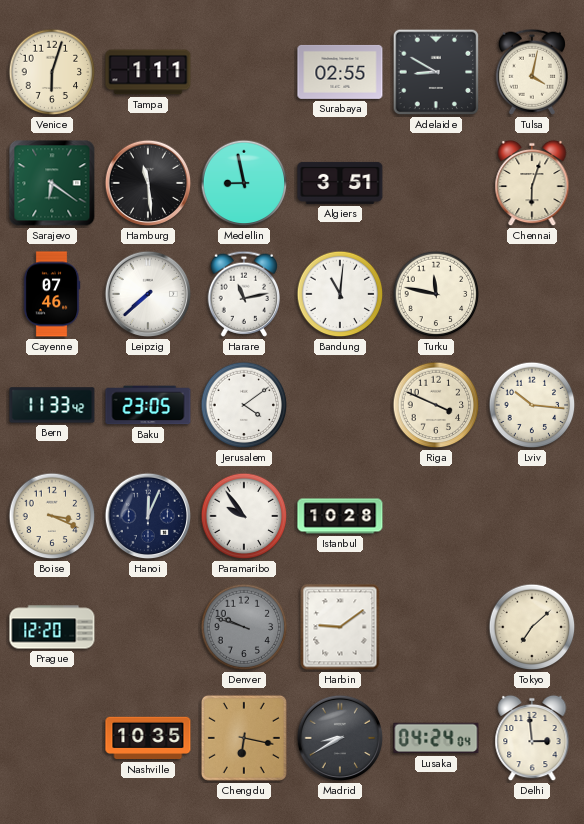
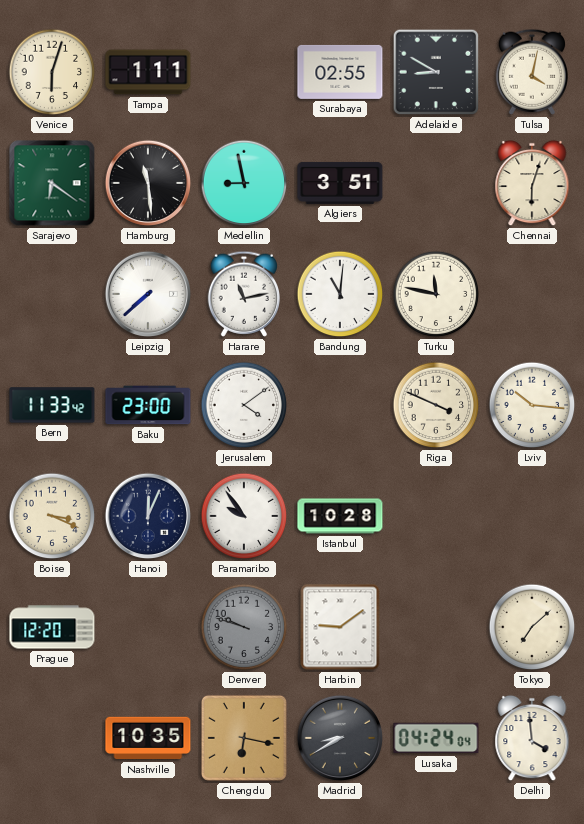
Cayenne: 07:46 -> none (52, 294)
Baku: 23:05 -> 23:00 (148, 405)
Delhi: 2:59 -> 3:59 (532, 738)
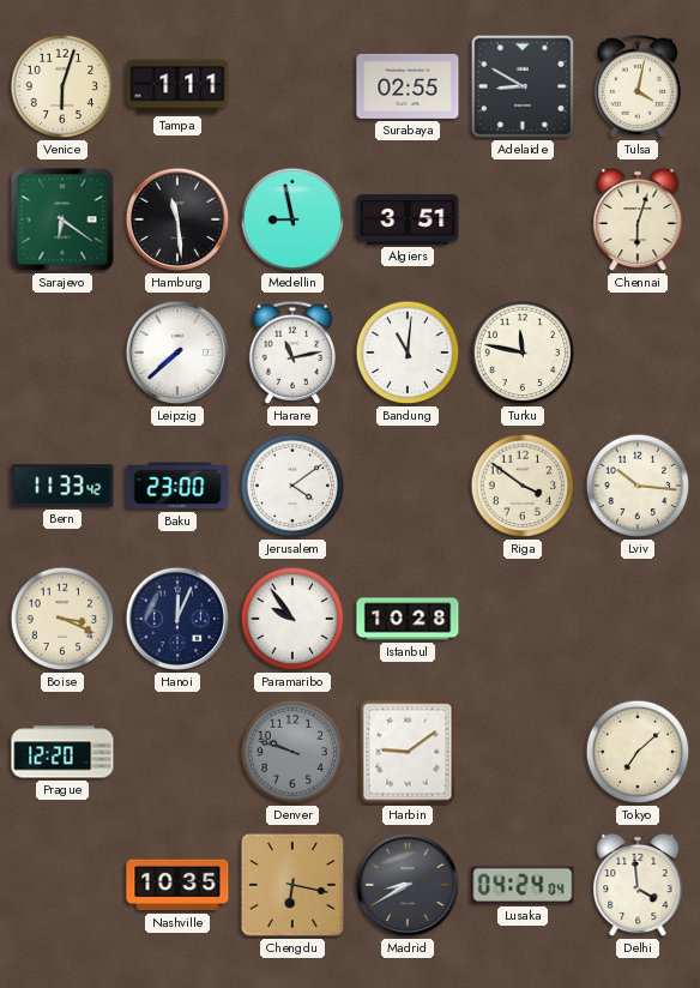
Riga: 3:49 -> 3:51 (523, 486)
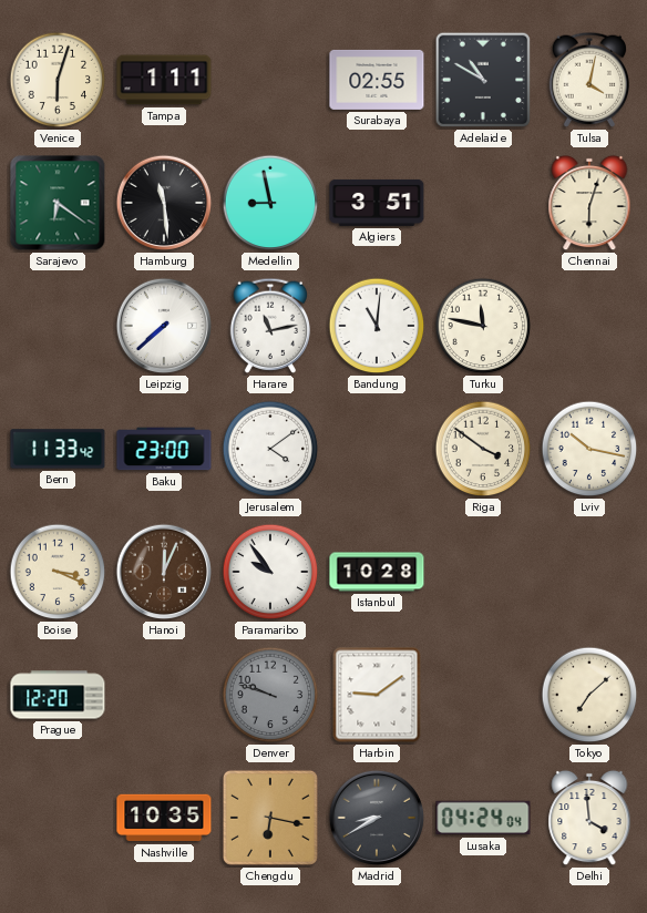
Adelaide: 8:50 -> 10:50 (483, 80)
Lviv: 10:16 -> 10:17 (589, 449)
Hanoi dial: navy -> brown (164, 572)
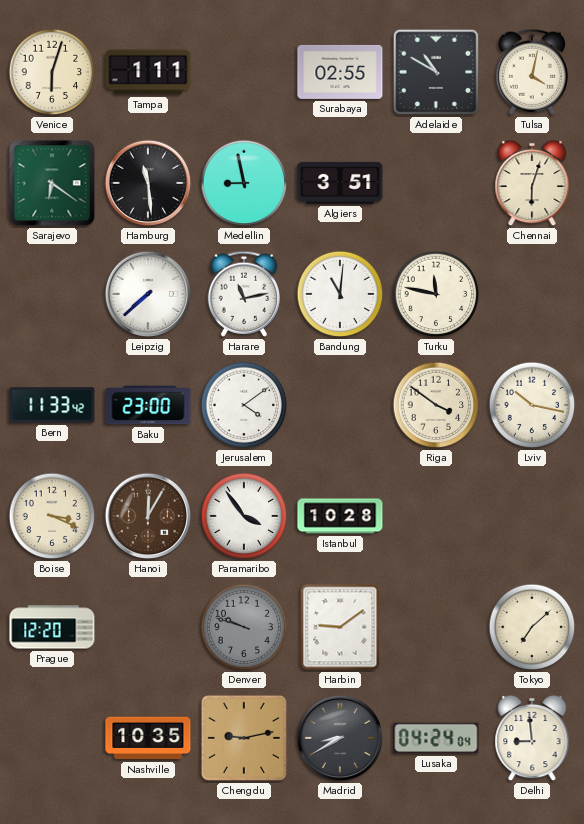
Hanoi: 12:04 -> 12:05 (148, 516)
Paramaribo: 9:54 -> 3:54 (244, 516)
Chengdu: 6:17 -> 9:13 (244, 738)
Delhi: 3:59 -> 8:59 (532, 738)
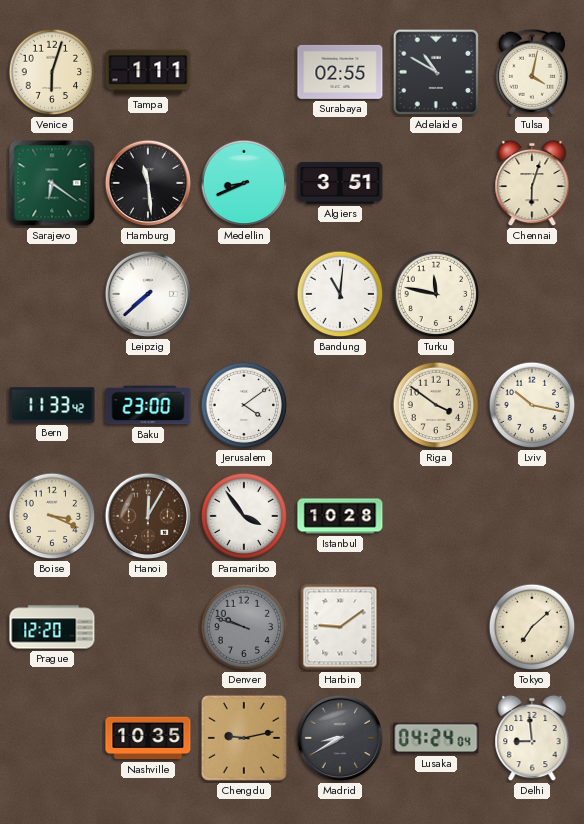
Medellin: 8:58 -> 8:41 (244, 183)
Harare: 11:13 -> none (243, 294)
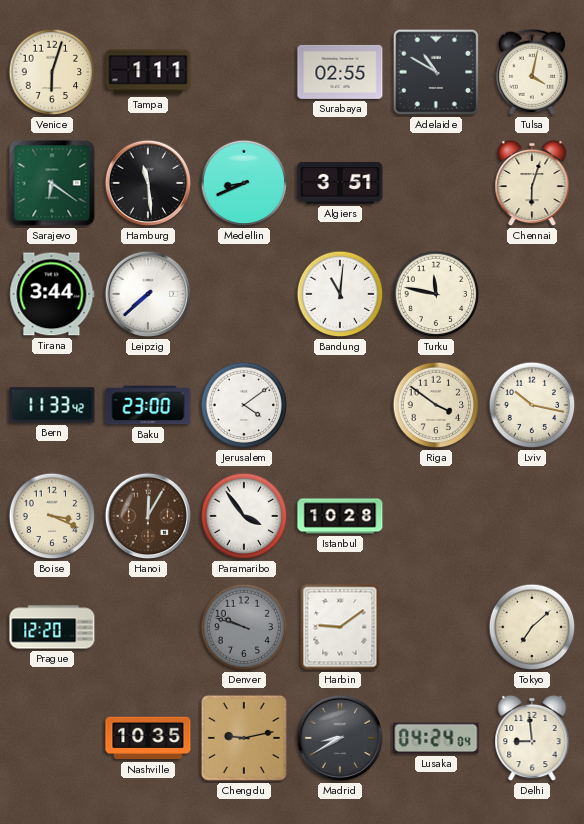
Tirana: none -> 3:44 (52, 294)
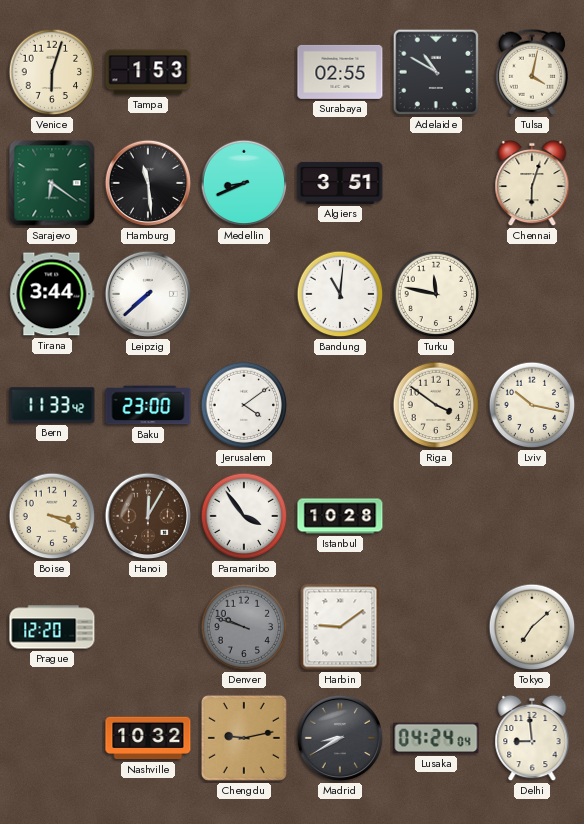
Tampa: 1:11 -> 1:53 (148, 72)
Nashville: 10:35 -> 10:32 (148, 738)
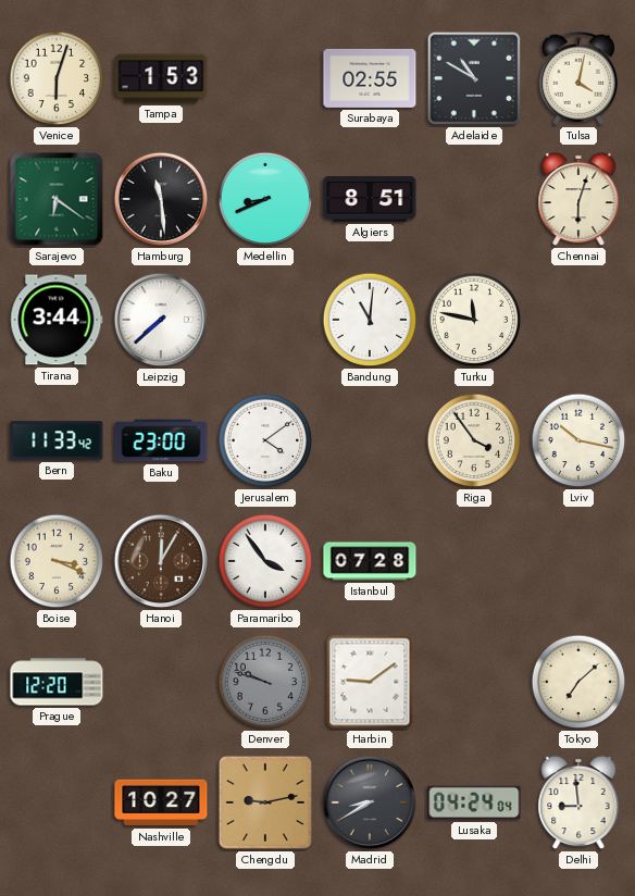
Algiers: 3:51 -> 8:51 (370, 199)
Riga: 3:51 -> 3:54 (474, 440)
Istanbul: 10:28 -> 07:28 (370, 561)
Nashville: 10:32 -> 10:27 (161, 802)
